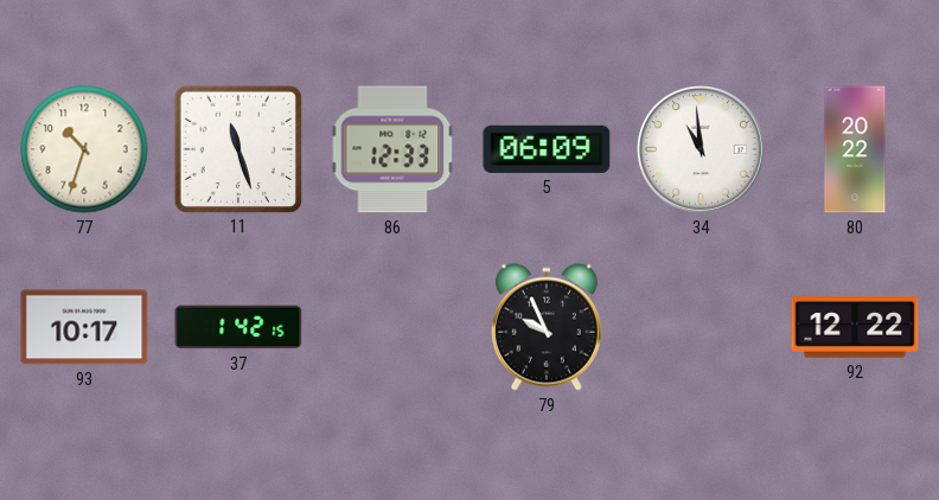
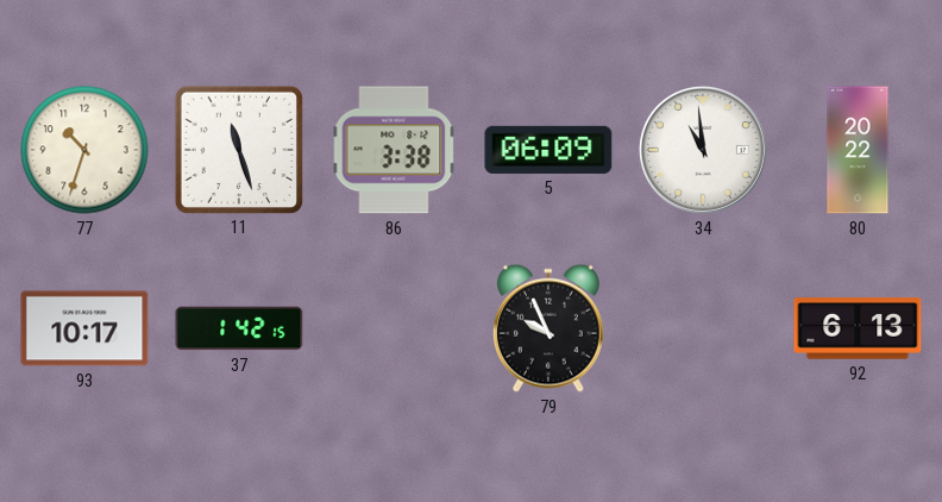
86: 12:33 -> 3:38 (394, 150)
92: 12:22 -> 6:13 (858, 328)
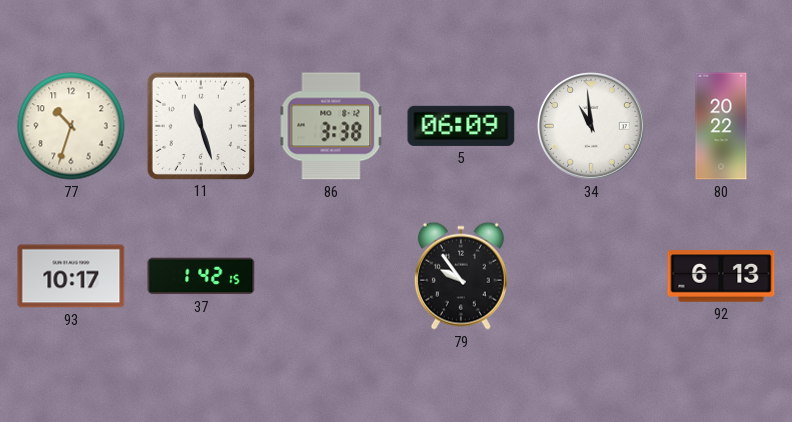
79: 9:56 -> 9:54 (461, 276)
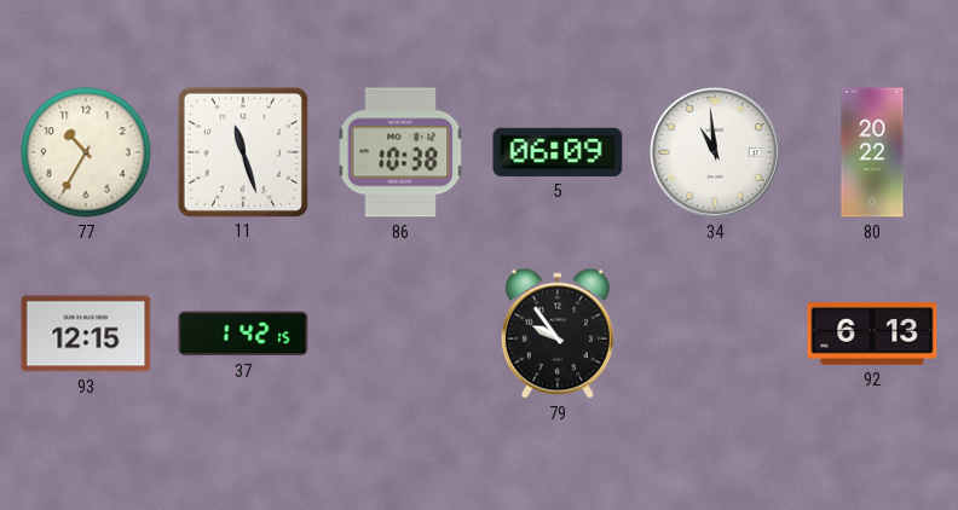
77: 10:33 -> 10:35 (86, 152)
86: 3:38 -> 10:38 (400, 152)
93: 10:17 -> 12:15 (86, 334)
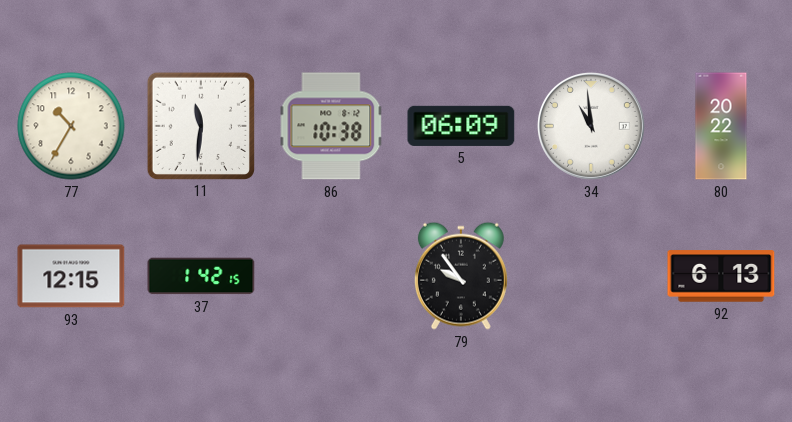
11: 11:27 -> 11:31 (200, 125)
